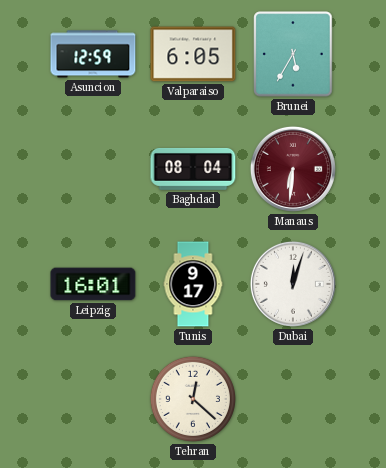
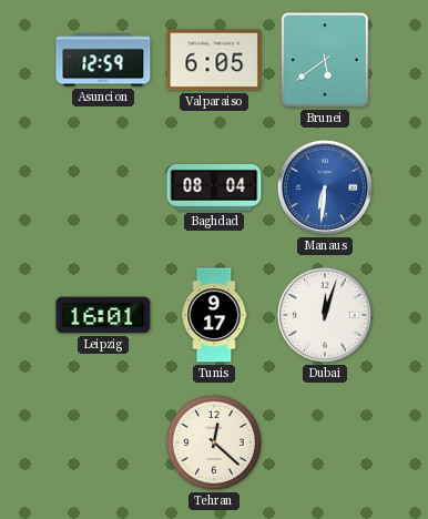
Brunei: 5:35 -> 5:39 (325, 60)
Manaus dial: burgundy -> blue (325, 187)
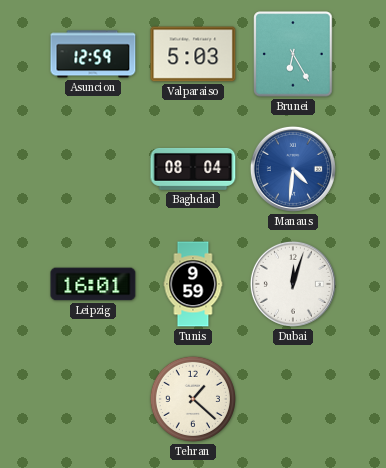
Valparaiso: 6:05 -> 5:03 (193, 54)
Brunei: 5:39 -> 6:25 (293, 54)
Manaus: 6:31 -> 4:31 (293, 169)
Tunis: 9:17 -> 9:59 (193, 284)
Tehran: 12:22 -> 1:22 (193, 399)
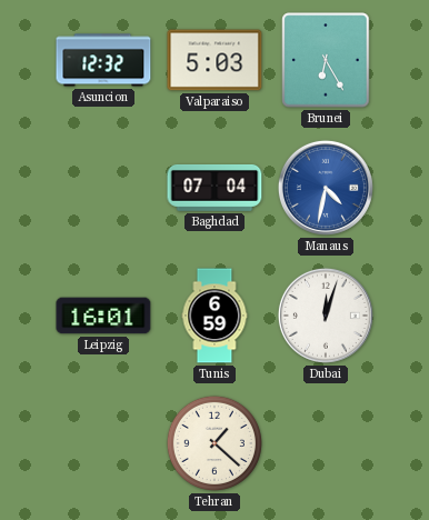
Asuncion: 12:59 -> 12:32 (103, 60)
Baghdad: 08:04 -> 07:04 (214, 188)
Manaus: 4:31 -> 4:32 (326, 188)
Tunis: 9:59 -> 6:59 (214, 316)
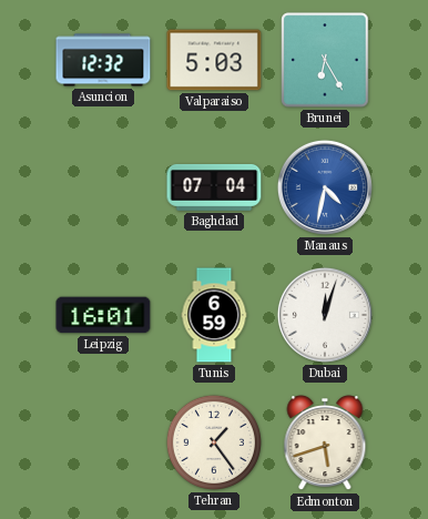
Tehran: 1:22 -> 1:24 (214, 442)
Edmonton: none -> 5:42 (325, 444)
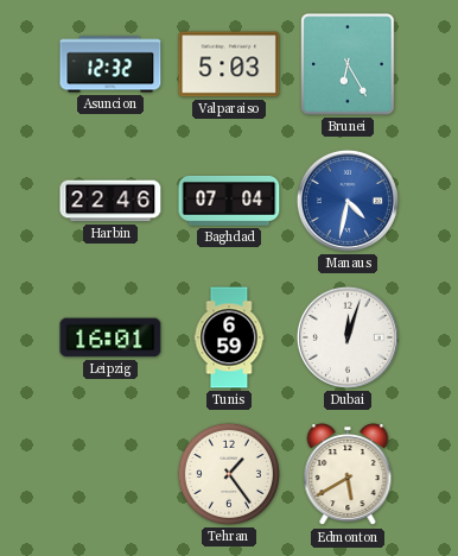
Harbin: none -> 22:46 (110, 201)
Edmonton: 5:42 -> 5:40 (348, 475)
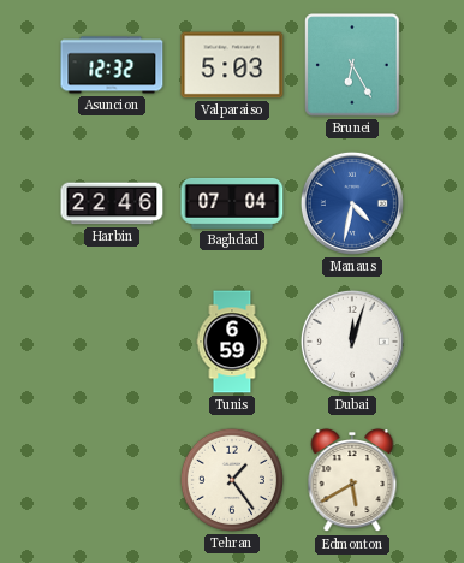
Leipzig: 16:01 -> none (110, 337)
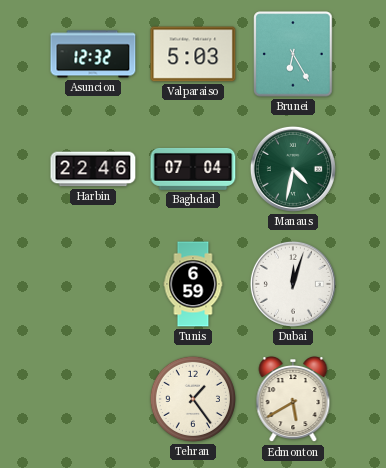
Manaus dial: blue -> green (293, 169)
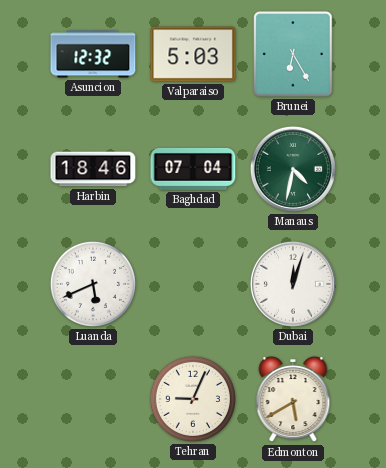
Harbin: 22:46 -> 18:46 (93, 169)
Luanda: none -> 5:41 (93, 284)
Tunis: 6:59 -> none (193, 284)
Tehran: 1:24 -> 9:04 (193, 399)
